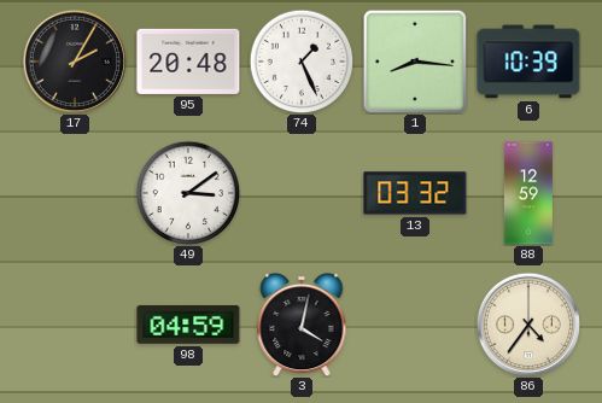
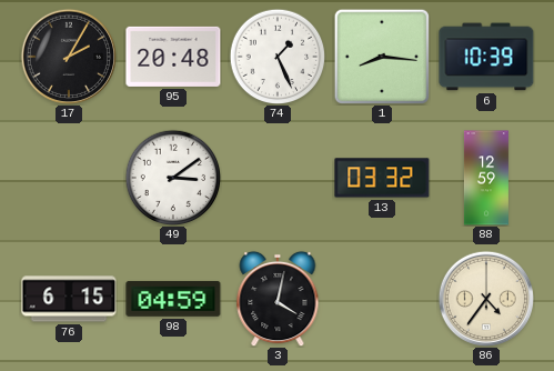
76: none -> 6:15 (69, 299)
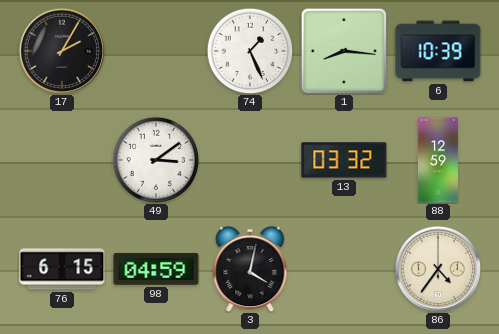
95: 20:48 -> none (173, 57)
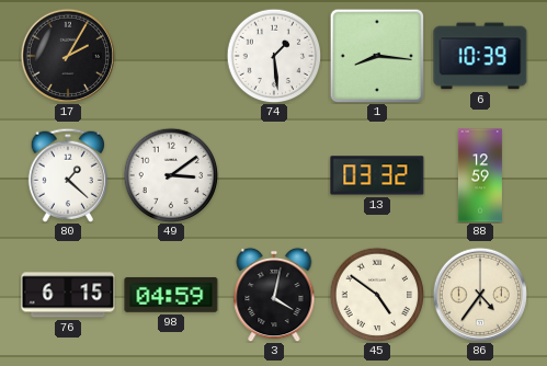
74: 1:26 -> 1:29 (274, 56)
80: none -> 1:22 (68, 175)
45: none -> 4:51 (377, 295)
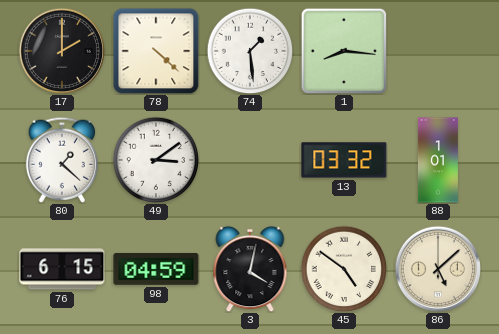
17: 2:05 -> 2:00 (61, 50)
78: none -> 4:22 (156, 51)
6: 10:39 -> none (480, 56)
88: 12:59 -> 1:01 (438, 160)
86: 4:36 -> 5:08 (437, 268)
